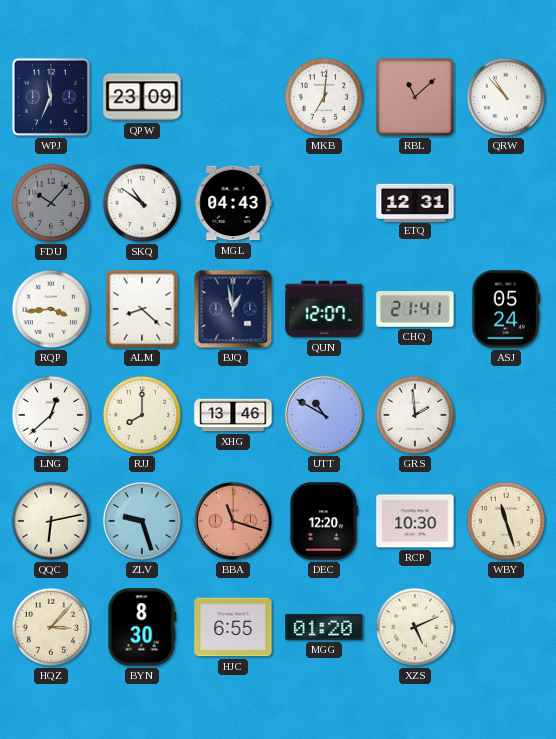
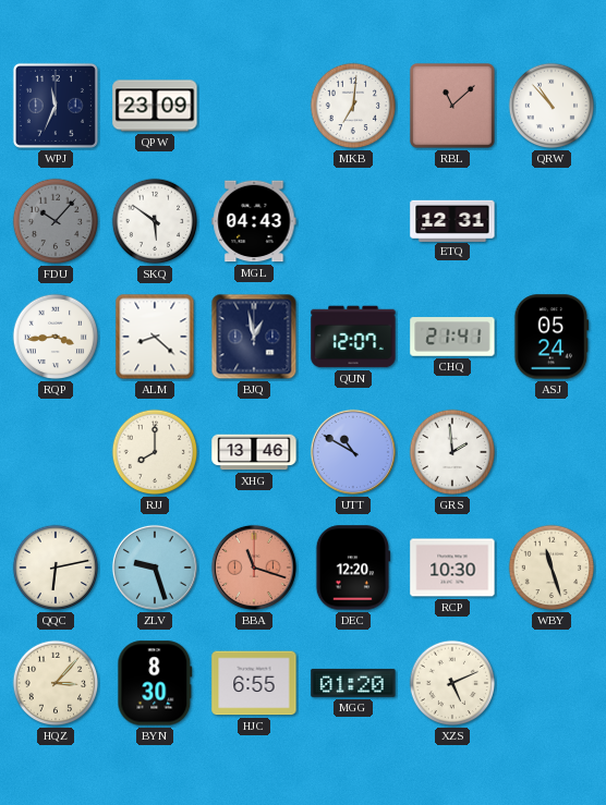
SKQ: 10:51 -> 5:51 (155, 221)
LNG: 12:38 -> none (51, 415)
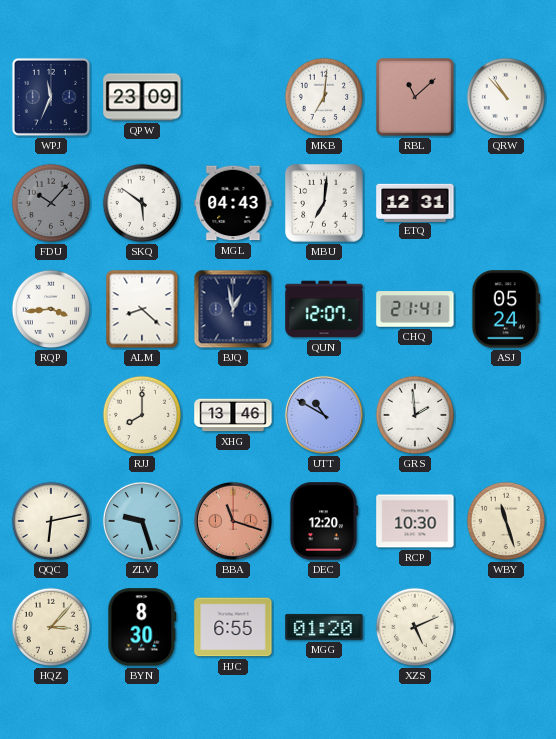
MBU: none -> 7:01 (324, 203)
